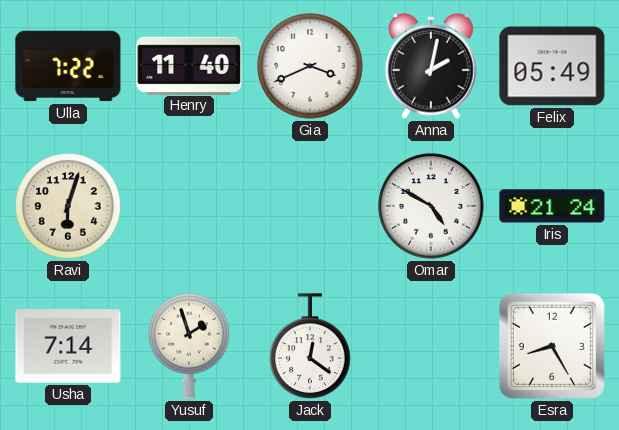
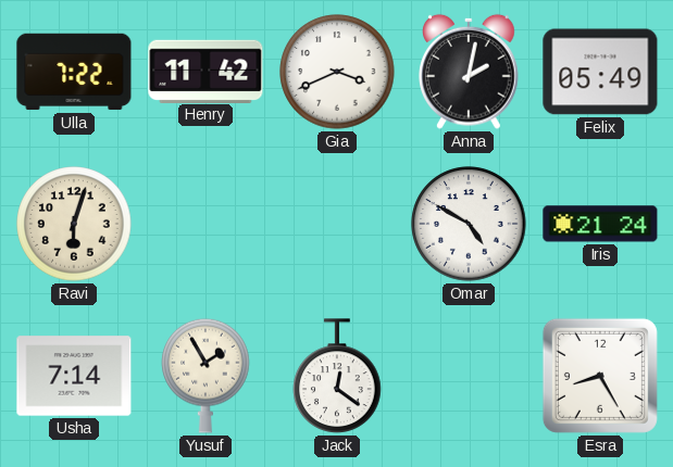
Henry: 11:40 -> 11:42 (205, 71)
Yusuf: 1:57 -> 1:55 (205, 376)
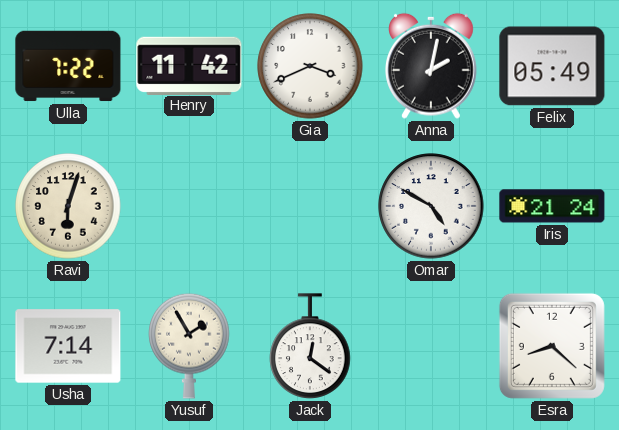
Esra: 8:25 -> 8:22 (552, 346)
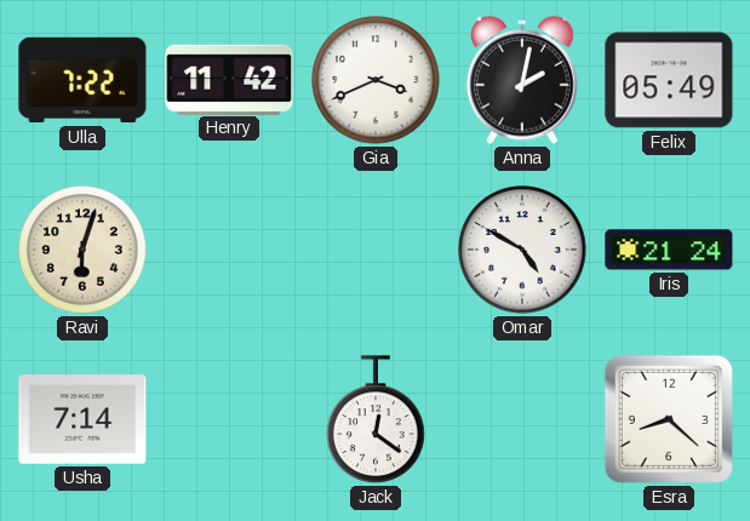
Yusuf: 1:55 -> none (189, 346)
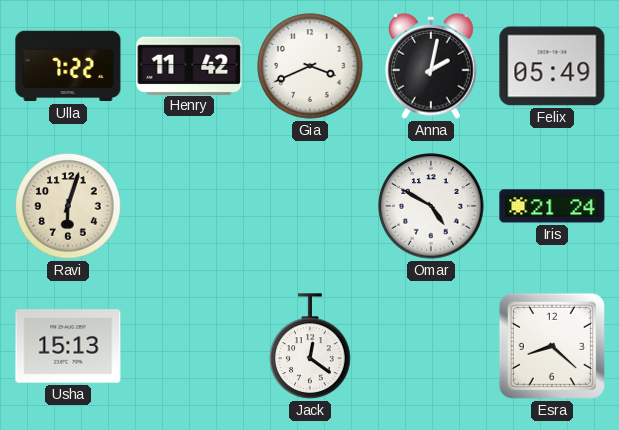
Usha: 7:14 -> 15:13 (68, 346)
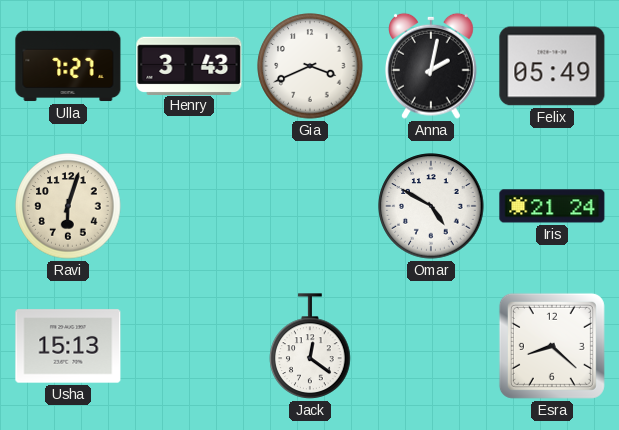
Ulla: 7:22 -> 7:27 (68, 66)
Henry: 11:42 -> 3:43 (189, 65)
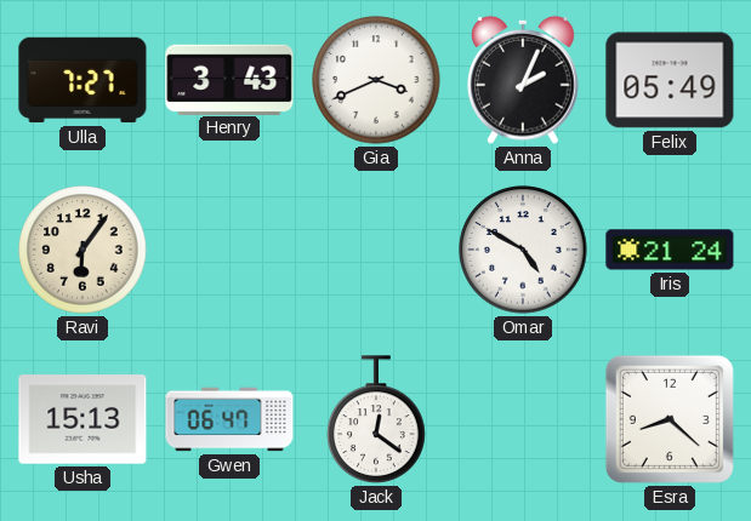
Anna: 2:02 -> 2:04 (524, 80)
Ravi: 6:03 -> 6:06 (83, 250)
Gwen: none -> 06:47 (229, 419)
